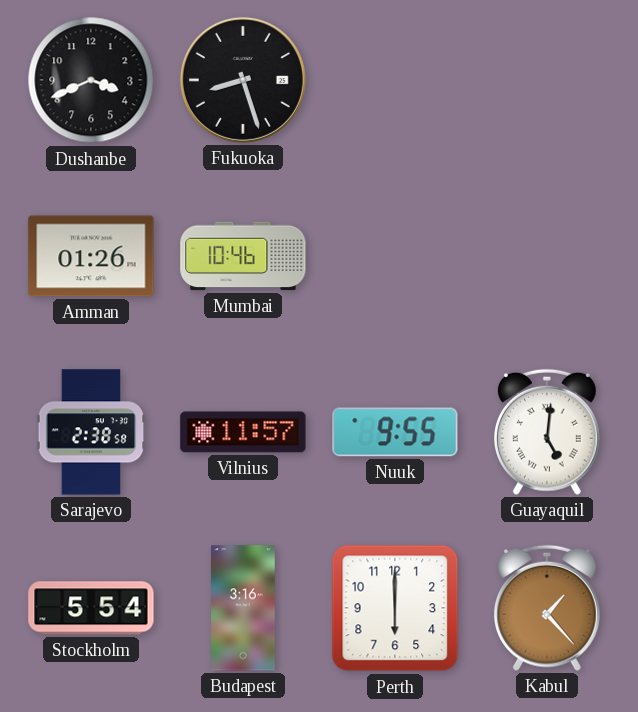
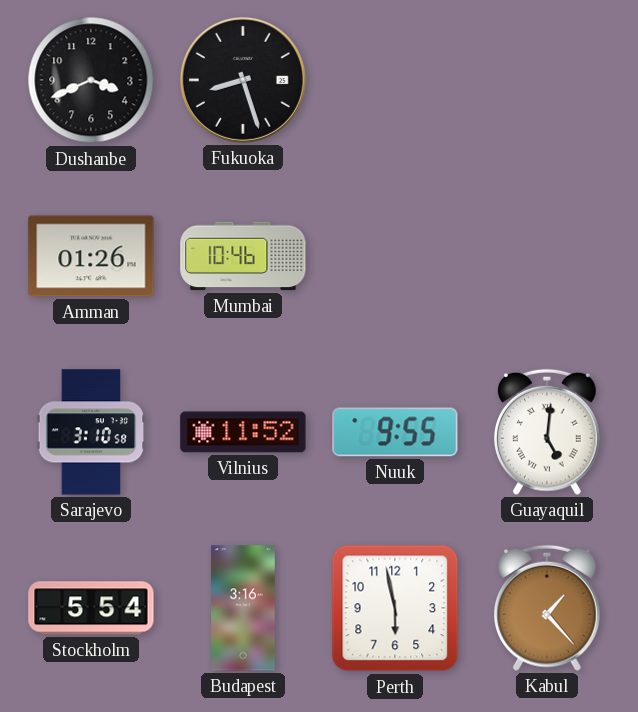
Sarajevo: 2:38 -> 3:10 (91, 432)
Vilnius: 11:57 -> 11:52 (243, 432)
Perth: 6:00 -> 5:58 (395, 608)
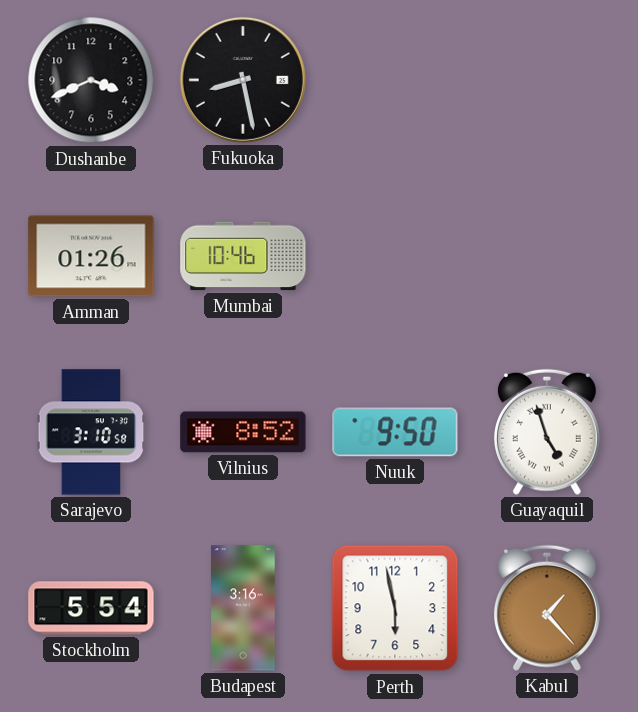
Fukuoka: 8:27 -> 8:28 (243, 80)
Vilnius: 11:52 -> 8:52 (243, 432)
Nuuk: 9:55 -> 9:50 (395, 432)
Guayaquil: 5:01 -> 4:57 (547, 432)
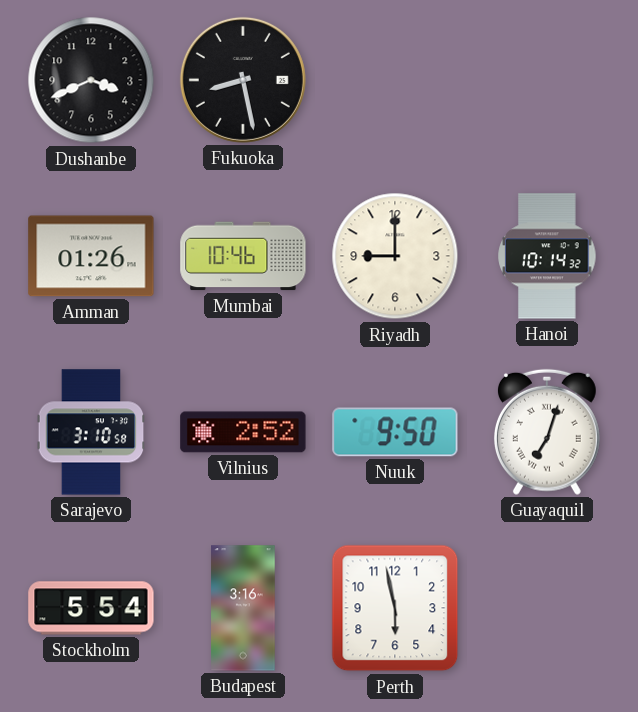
Riyadh: none -> 9:00 (395, 256)
Hanoi: none -> 10:14 (547, 256)
Vilnius: 8:52 -> 2:52 (243, 432)
Guayaquil: 4:57 -> 7:03 (547, 432)
Kabul: 1:23 -> none (547, 608)
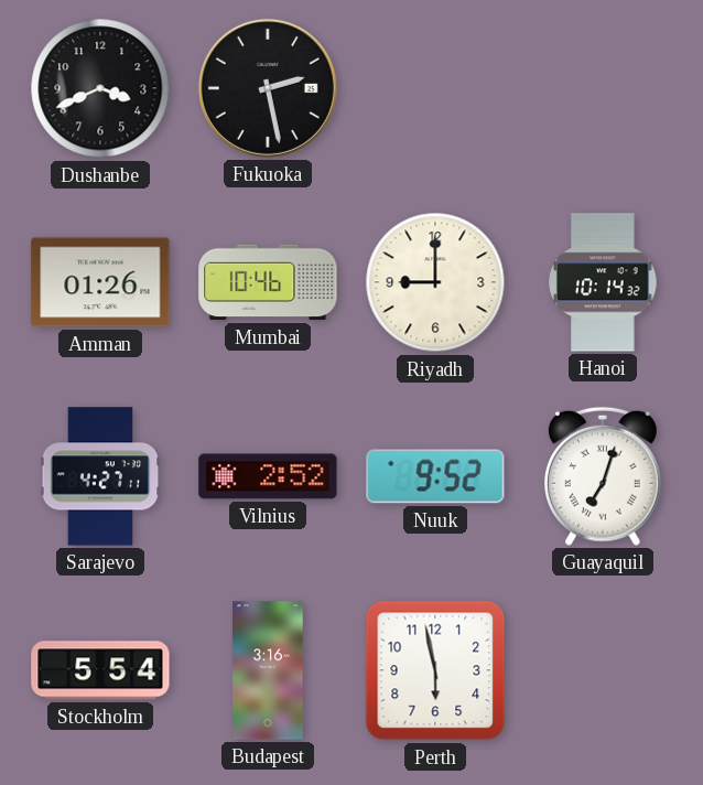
Fukuoka: 8:28 -> 2:28 (268, 88)
Sarajevo: 3:10 -> 4:27 (100, 476)
Nuuk: 9:50 -> 9:52 (435, 476)
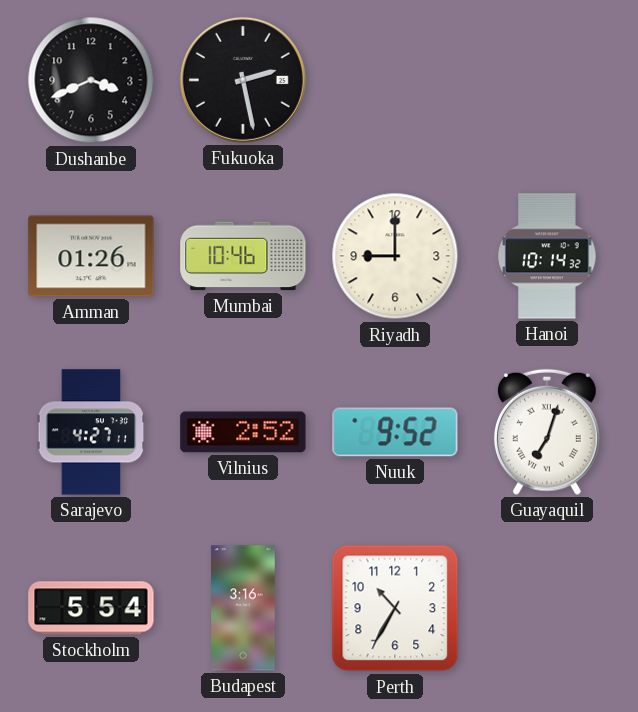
Perth: 5:58 -> 10:35 (395, 608)
